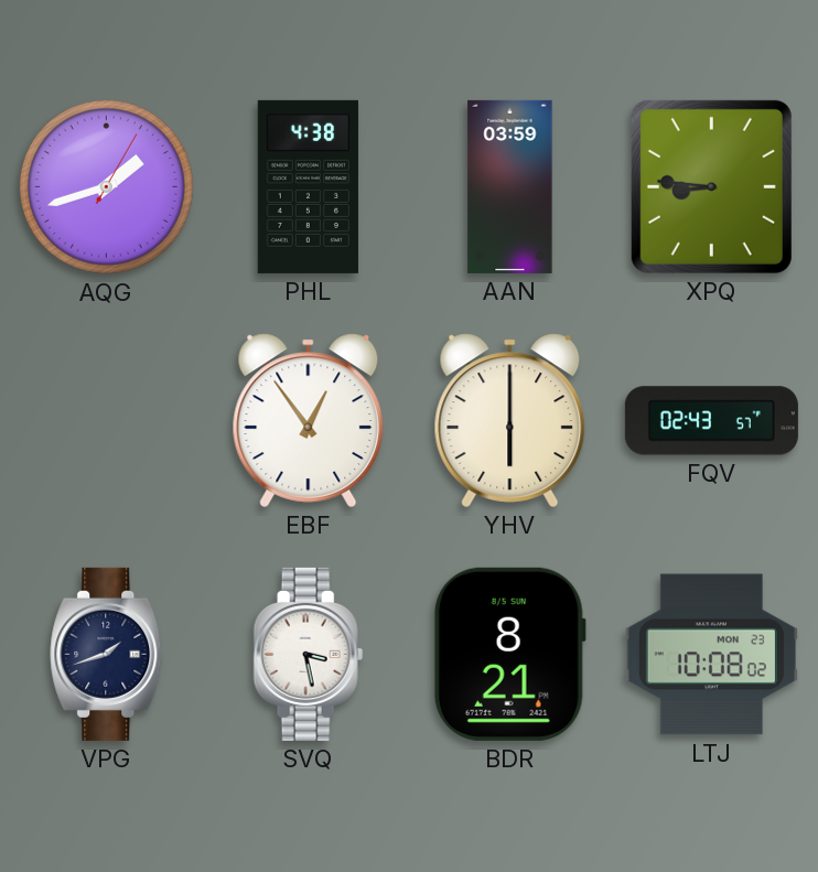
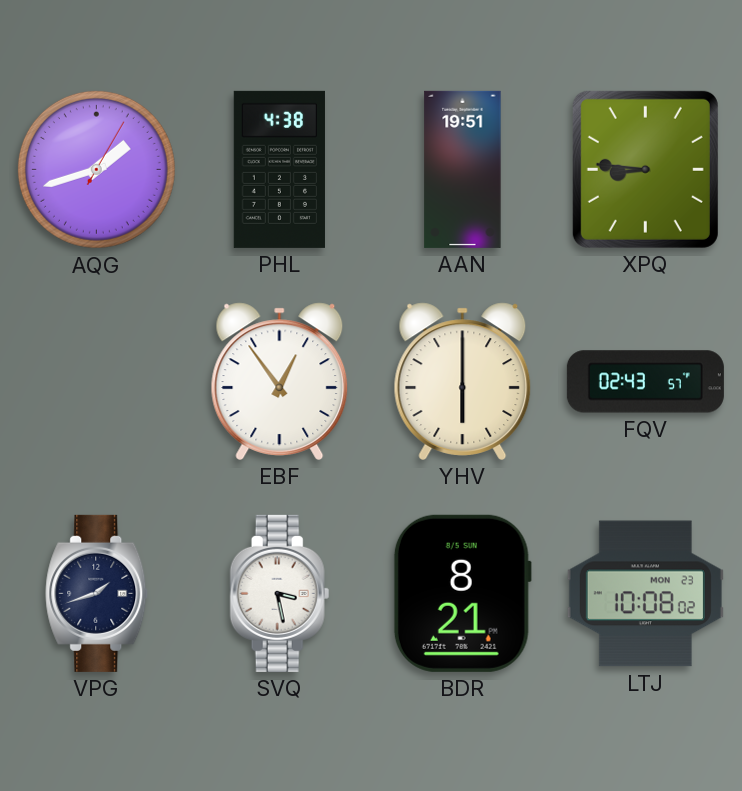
AAN: 03:59 -> 19:51 (463, 169)
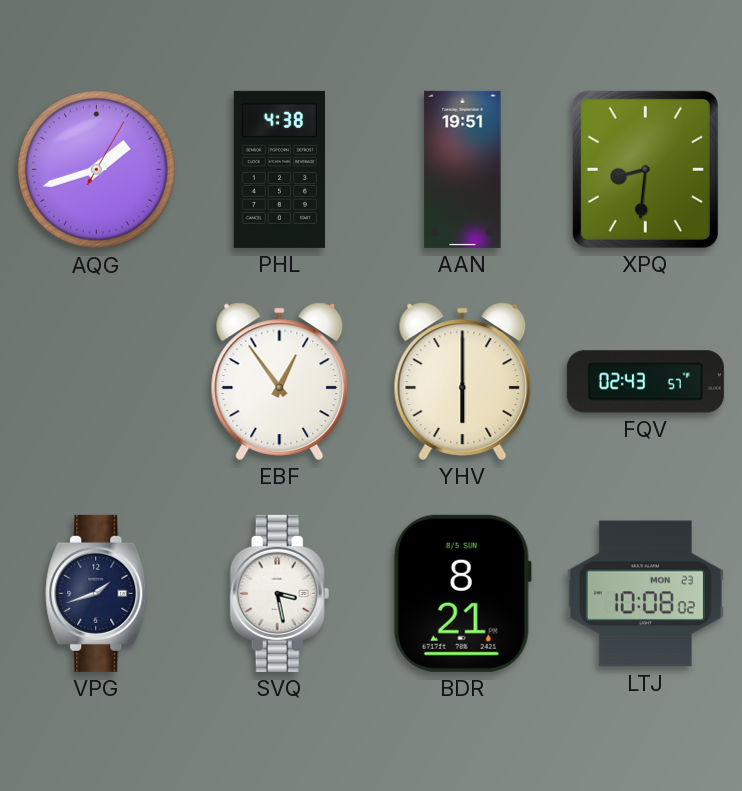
XPQ: 8:46 -> 8:31 (645, 169)
